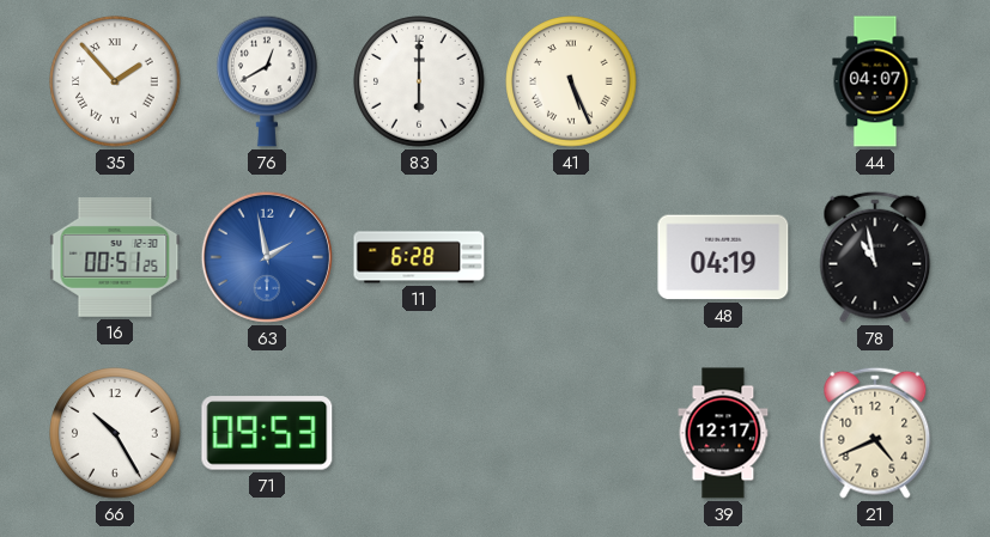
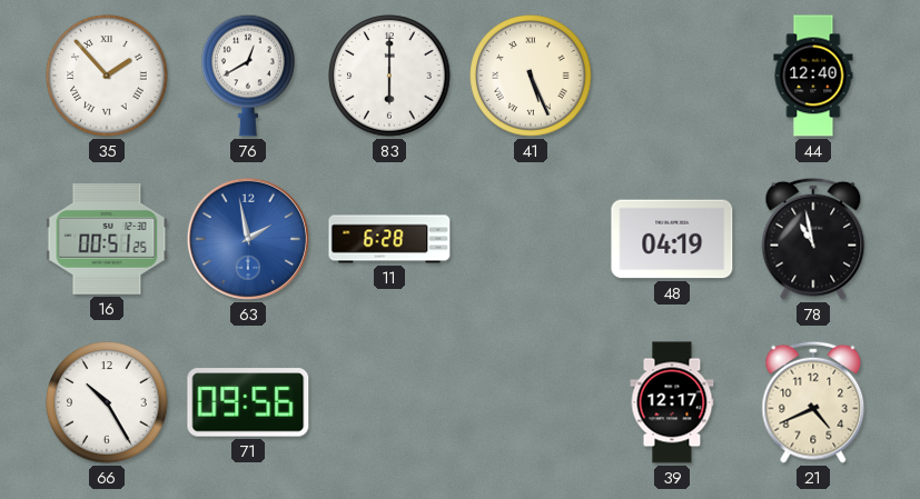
44: 04:07 -> 12:40 (813, 76)
71: 09:53 -> 09:56 (248, 402)
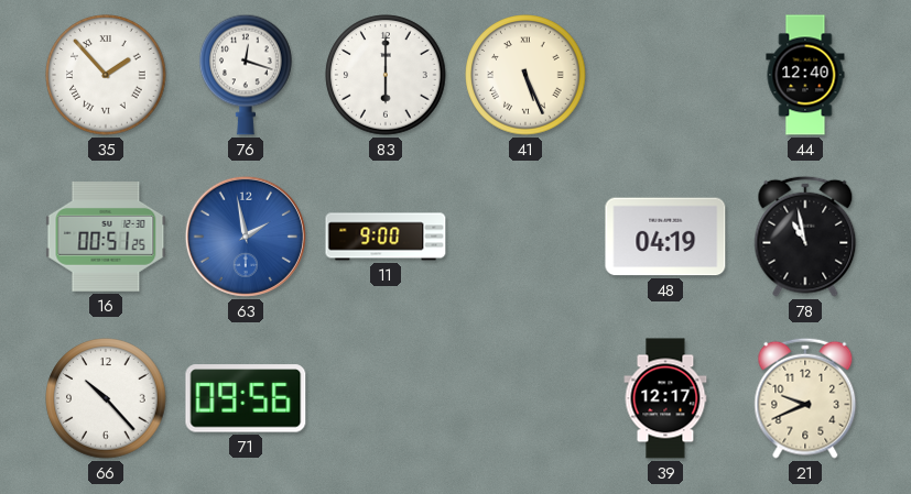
76: 12:40 -> 12:18 (247, 75)
11: 6:28 -> 9:00 (386, 237)
66: 10:25 -> 10:23 (106, 398)
21: 4:41 -> 9:41 (805, 398)
